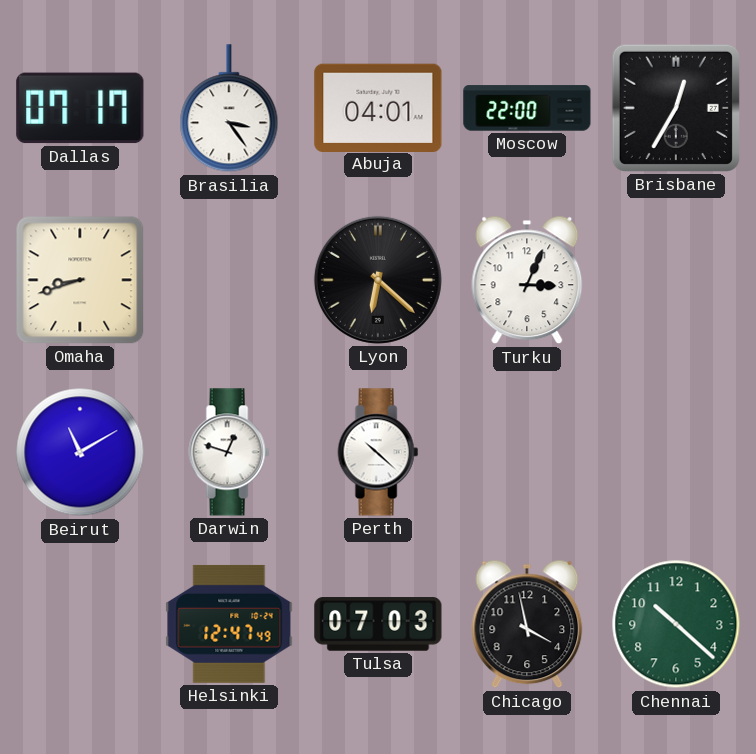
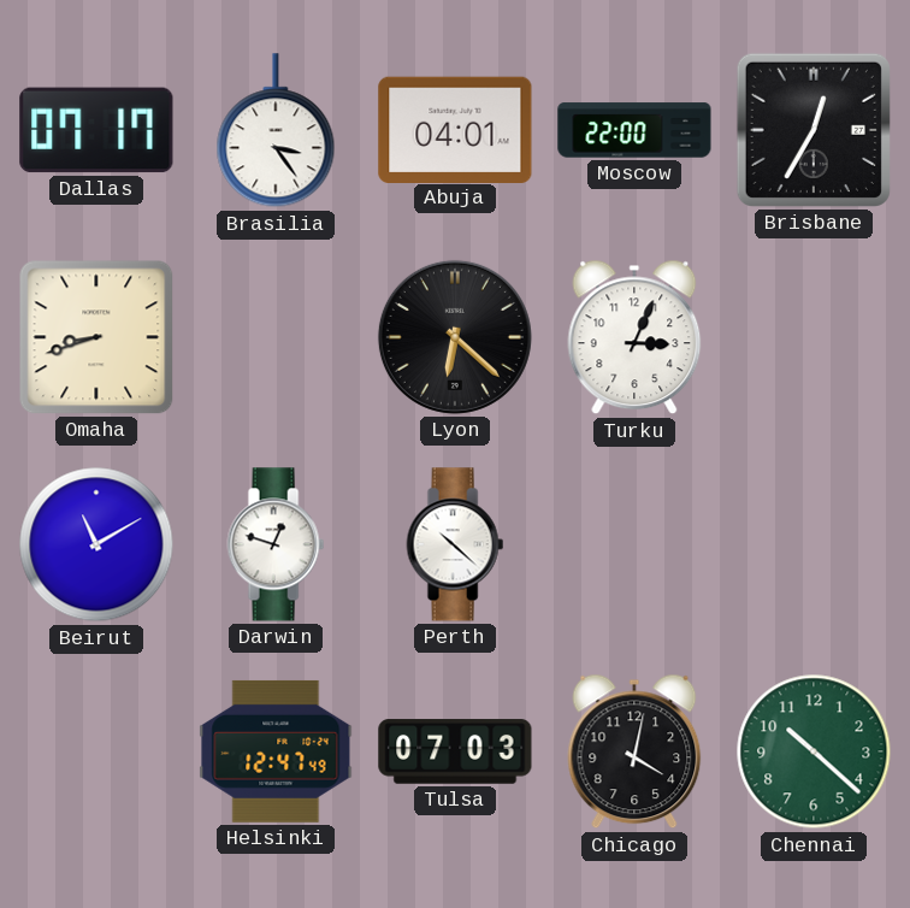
Chicago: 3:58 -> 4:02 (634, 751)
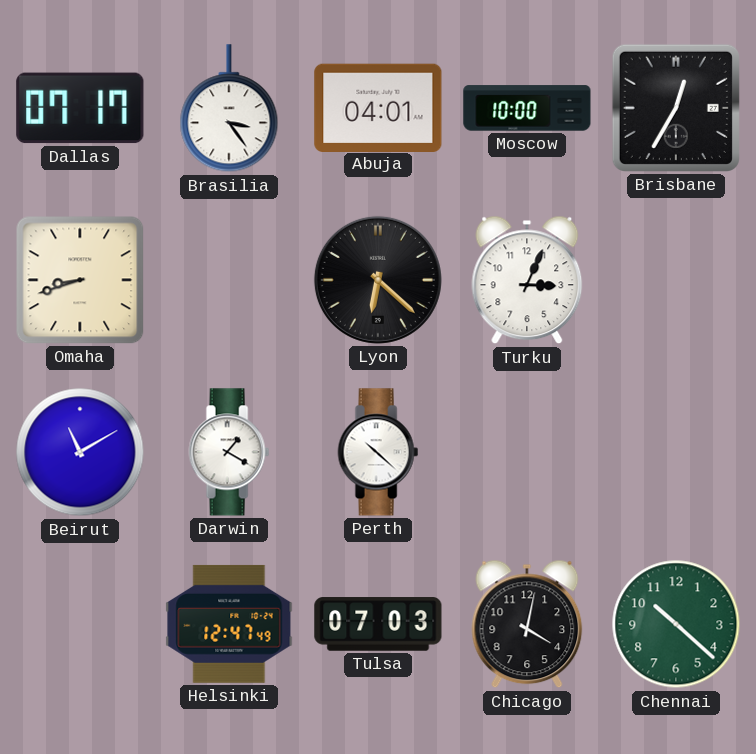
Moscow: 22:00 -> 10:00 (527, 108)
Darwin: 12:48 -> 1:20 (229, 452)
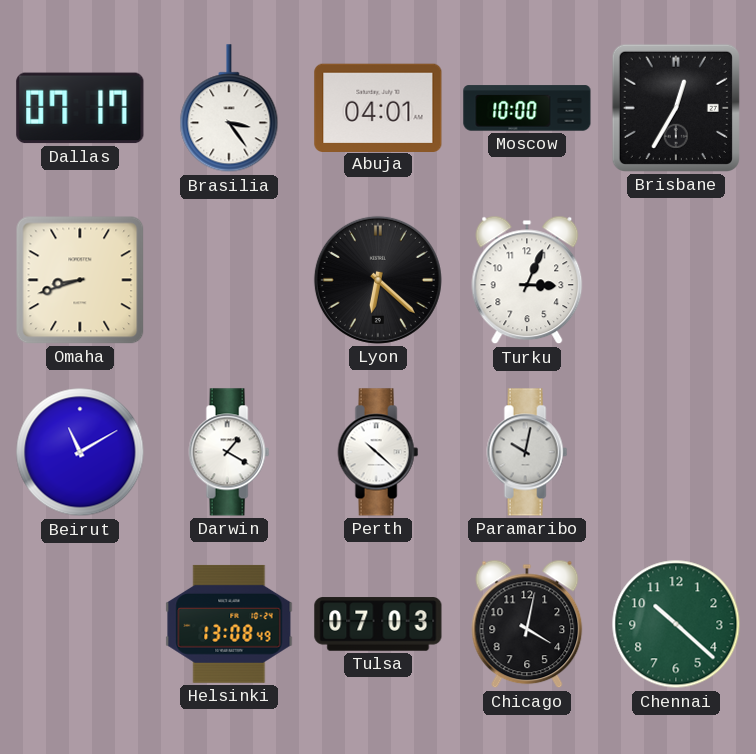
Paramaribo: none -> 10:02 (527, 452)
Helsinki: 12:47 -> 13:08 (229, 624)
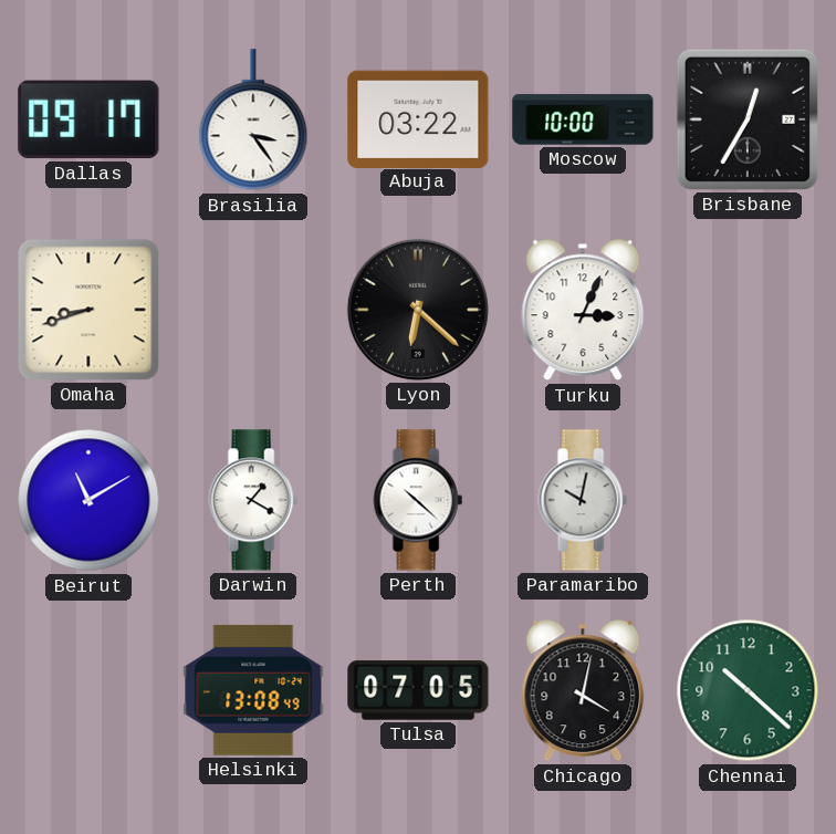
Dallas: 07:17 -> 09:17 (88, 119)
Abuja: 04:01 -> 03:22 (418, 118)
Tulsa: 07:03 -> 07:05 (418, 690)
